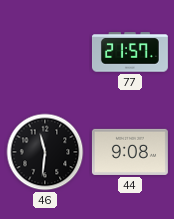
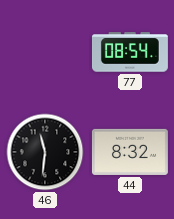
77: 21:57 -> 08:54 (130, 52)
44: 9:08 -> 8:32 (130, 152)
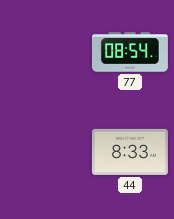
46: 11:31 -> none (45, 152)
44: 8:32 -> 8:33 (130, 152)
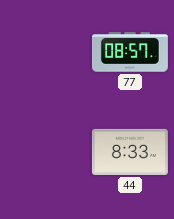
77: 08:54 -> 08:57 (130, 52)
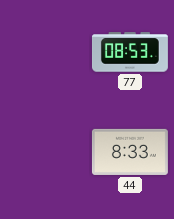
77: 08:57 -> 08:53 (130, 52)
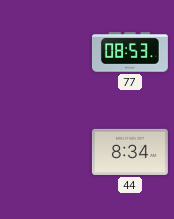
44: 8:33 -> 8:34 (130, 152)
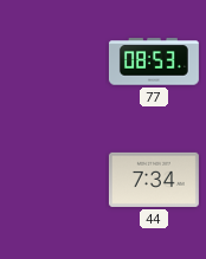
44: 8:34 -> 7:34 (154, 180)
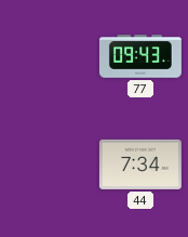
77: 08:53 -> 09:43 (140, 56)
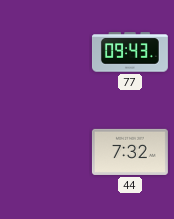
44: 7:34 -> 7:32 (130, 152)
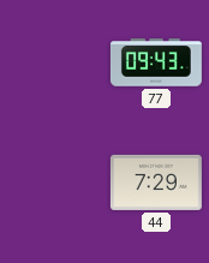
44: 7:32 -> 7:29 (156, 183)
